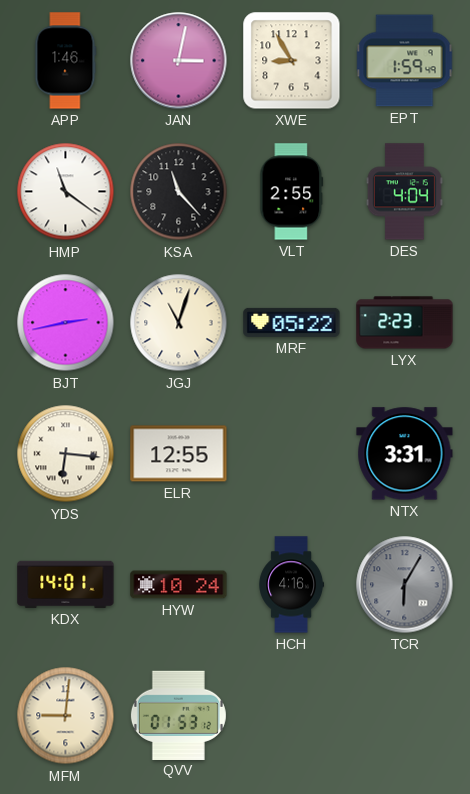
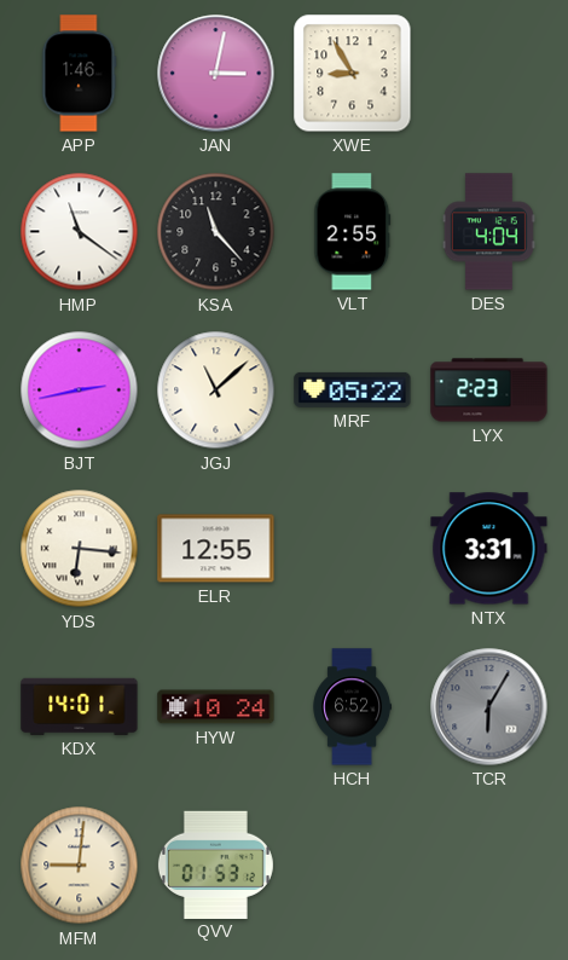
EPT: 1:59 -> none (405, 61)
JGJ: 11:03 -> 11:08 (216, 391)
HCH: 4:16 -> 6:52 (353, 707)
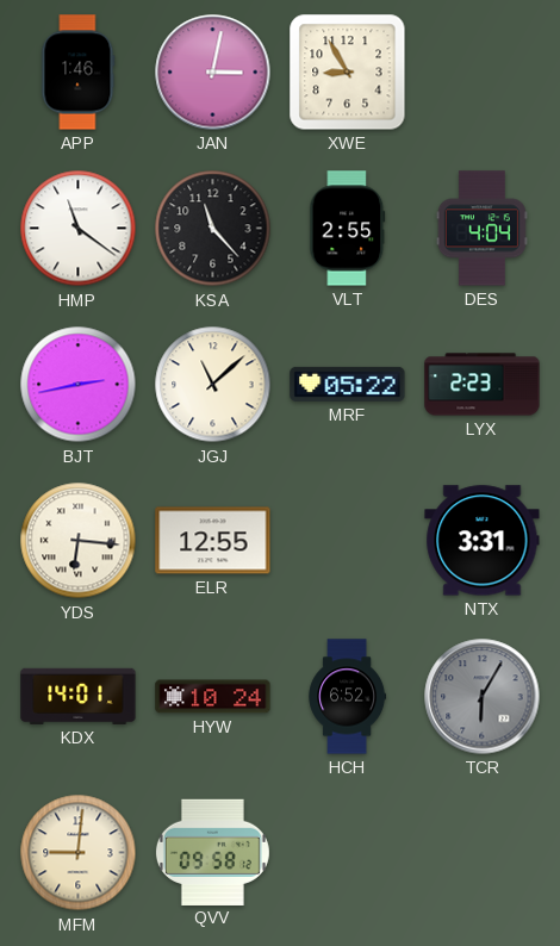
QVV: 01:53 -> 09:58 (212, 852)
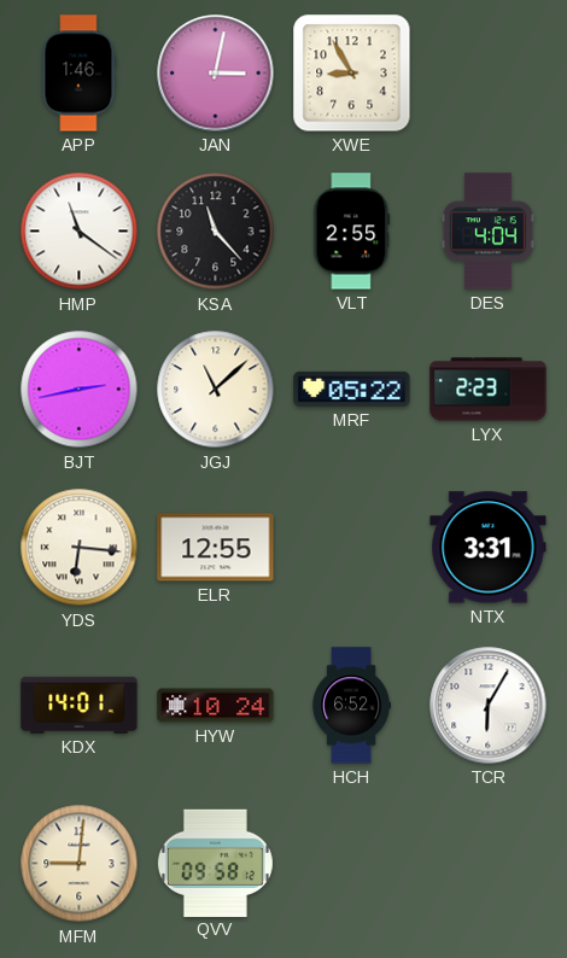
TCR dial: grey -> white (489, 706)
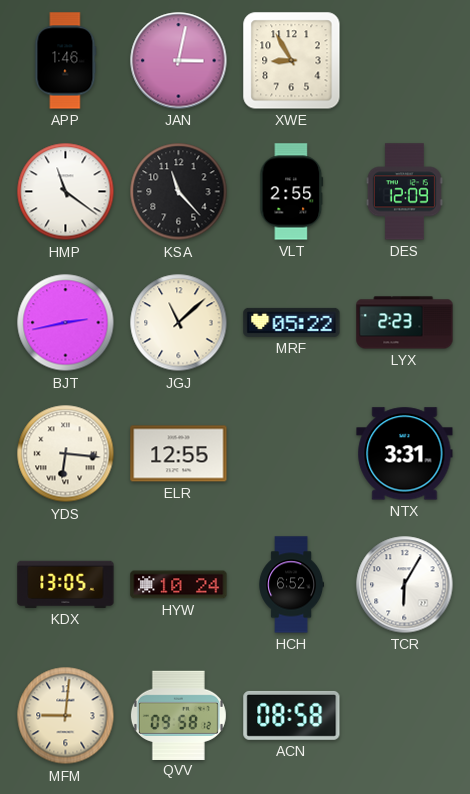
DES: 4:04 -> 12:09 (404, 192)
KDX: 14:01 -> 13:05 (66, 584)
ACN: none -> 08:58 (292, 715)
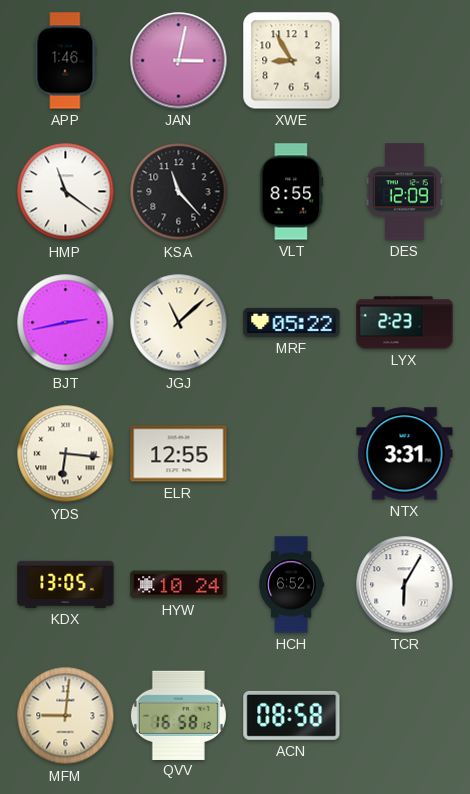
VLT: 2:55 -> 8:55 (292, 192)
QVV: 09:58 -> 16:58 (178, 715)
